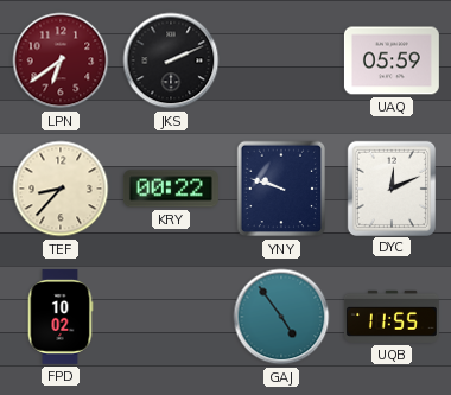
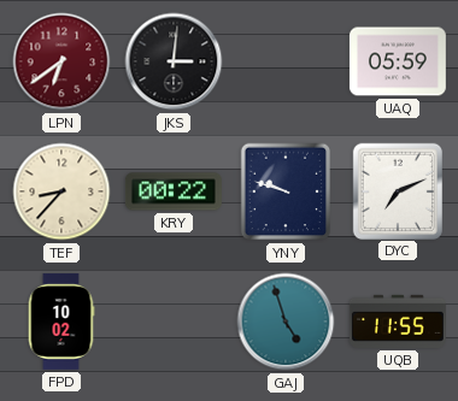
JKS: 2:11 -> 3:01 (174, 61)
DYC: 12:11 -> 7:11 (397, 190)
GAJ: 4:54 -> 4:57 (286, 322)
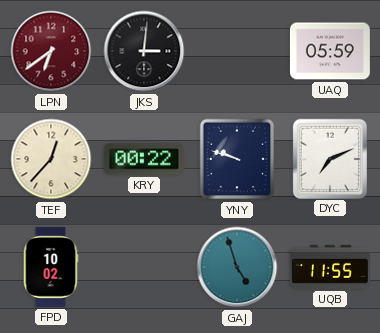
TEF: 8:37 -> 12:37 (51, 159)
